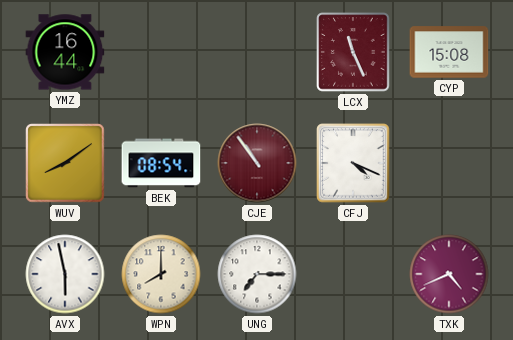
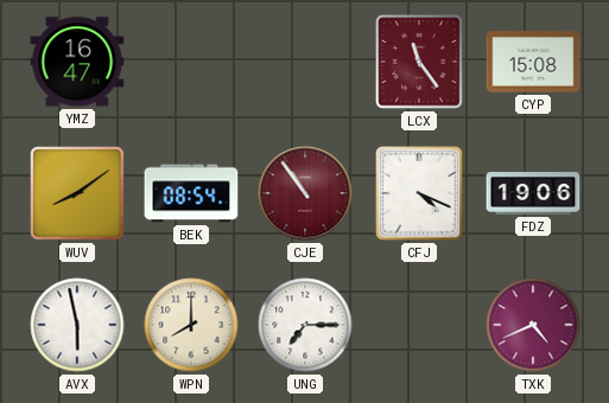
YMZ: 16:44 -> 16:47 (77, 62)
LCX: 11:26 -> 11:24 (419, 62)
FDZ: none -> 19:06 (533, 193)
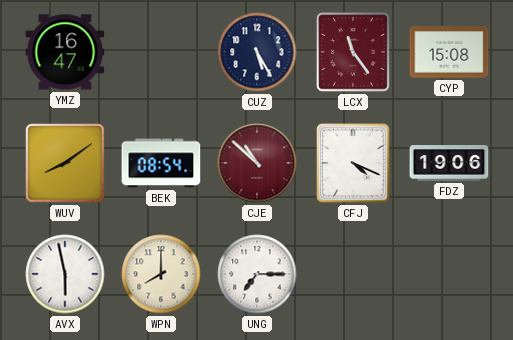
CUZ: none -> 5:25 (257, 52)
CJE: 10:54 -> 10:52 (257, 163)
TXK: 4:41 -> none (533, 325)
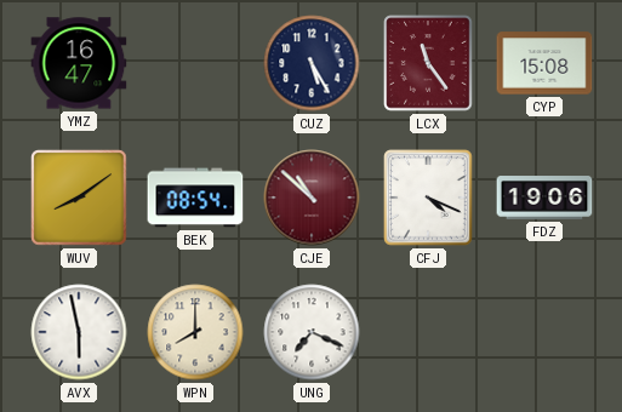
UNG: 7:15 -> 7:19 (312, 332)
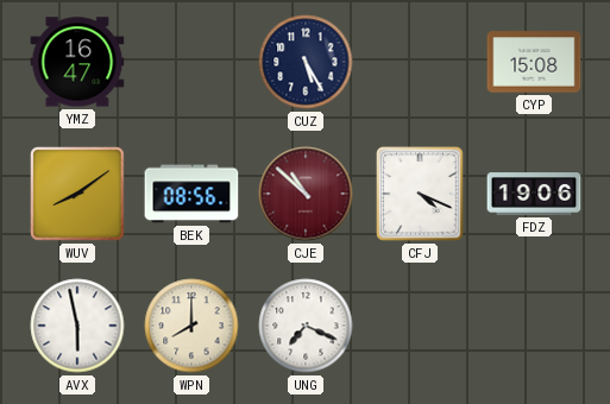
LCX: 11:24 -> none (428, 63)
BEK: 08:54 -> 08:56 (191, 194)
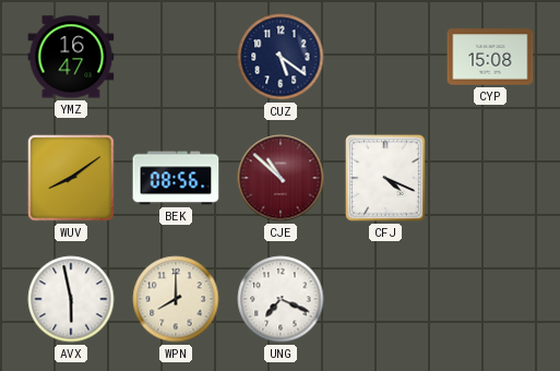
CUZ: 5:25 -> 5:21 (281, 57)
FDZ: 19:06 -> none (534, 194)
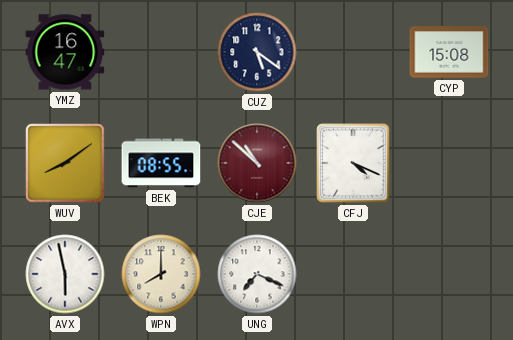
BEK: 08:56 -> 08:55 (161, 163)
